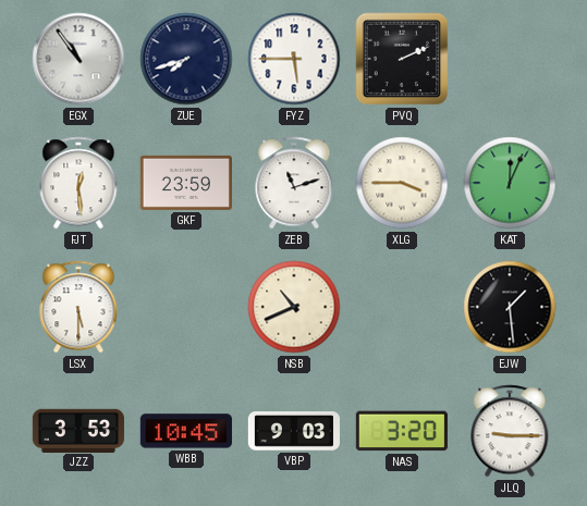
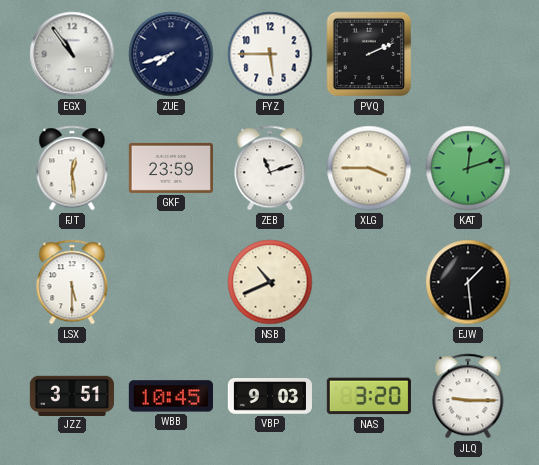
KAT: 12:04 -> 12:12 (468, 168)
JZZ: 3:53 -> 3:51 (72, 395)
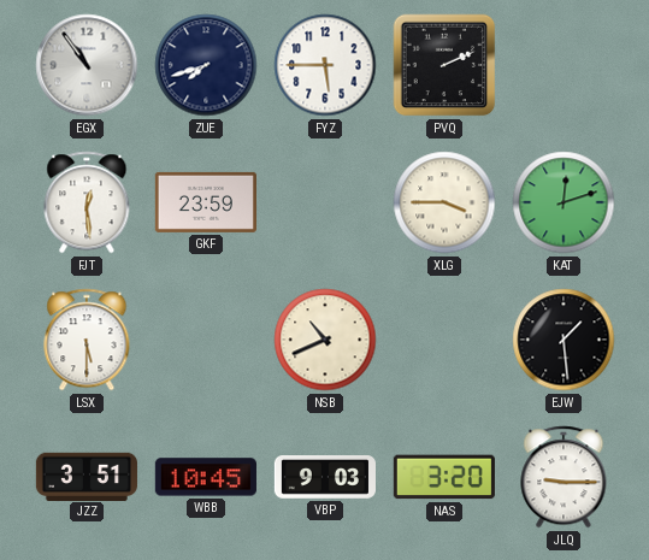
ZEB: 11:12 -> none (270, 168)
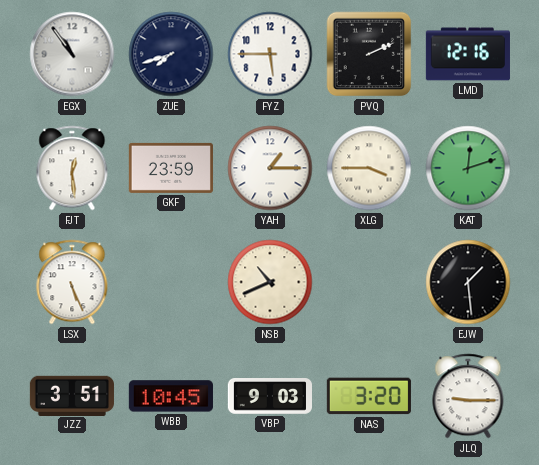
LMD: none -> 12:16 (468, 54)
YAH: none -> 1:15 (270, 168)
LSX: 5:30 -> 5:26 (72, 282)
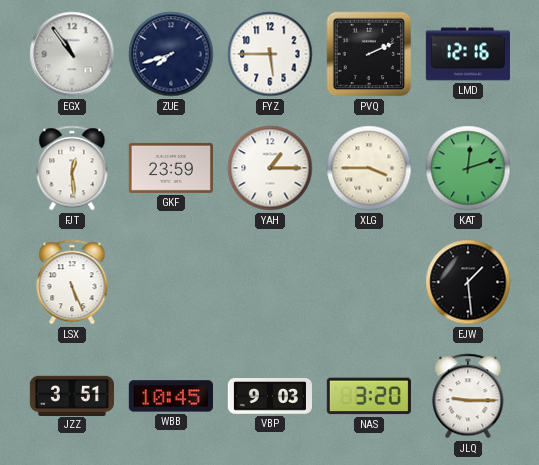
NSB: 10:41 -> none (270, 282)
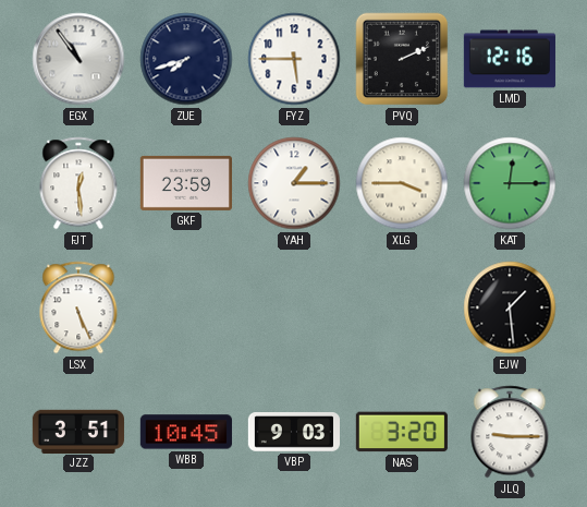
KAT: 12:12 -> 12:15 (510, 183)
